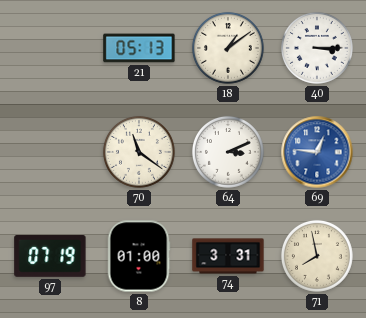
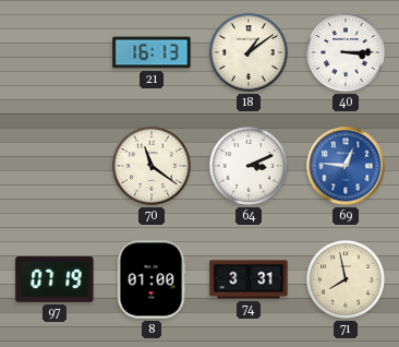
21: 05:13 -> 16:13 (152, 52)
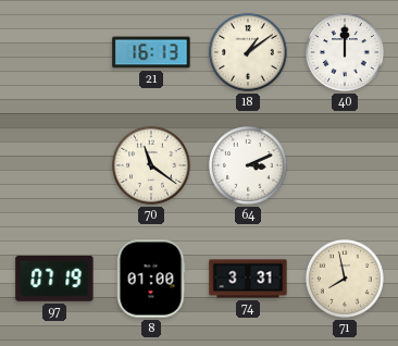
40: 3:15 -> 12:00 (345, 52)
69: 12:46 -> none (346, 166)
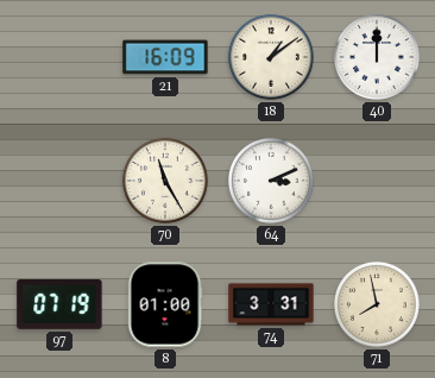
21: 16:13 -> 16:09 (165, 57)
70: 11:21 -> 11:25 (165, 181)
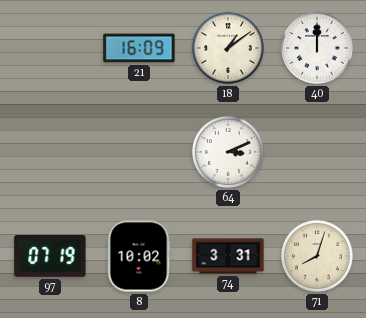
70: 11:25 -> none (165, 181)
8: 01:00 -> 10:02 (139, 256)
71: 7:58 -> 8:03 (317, 256)
